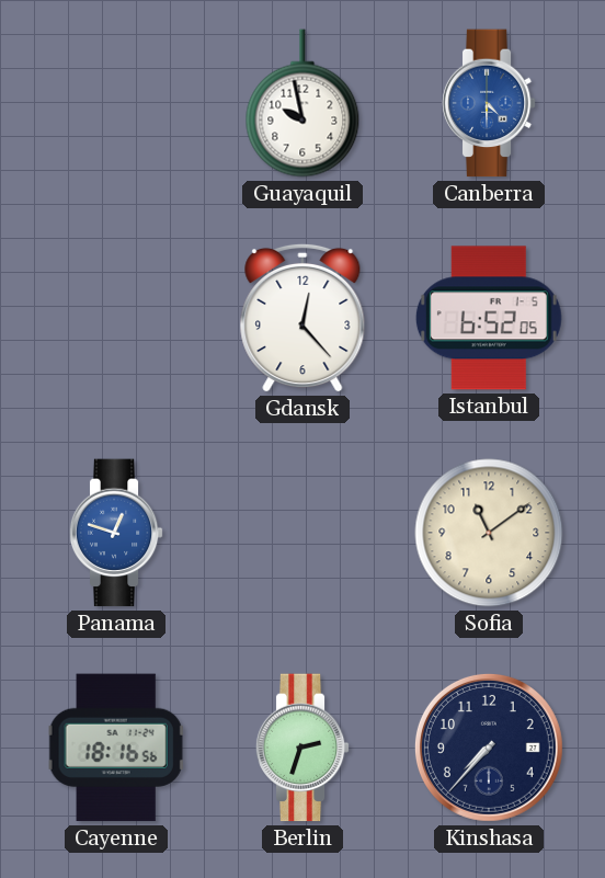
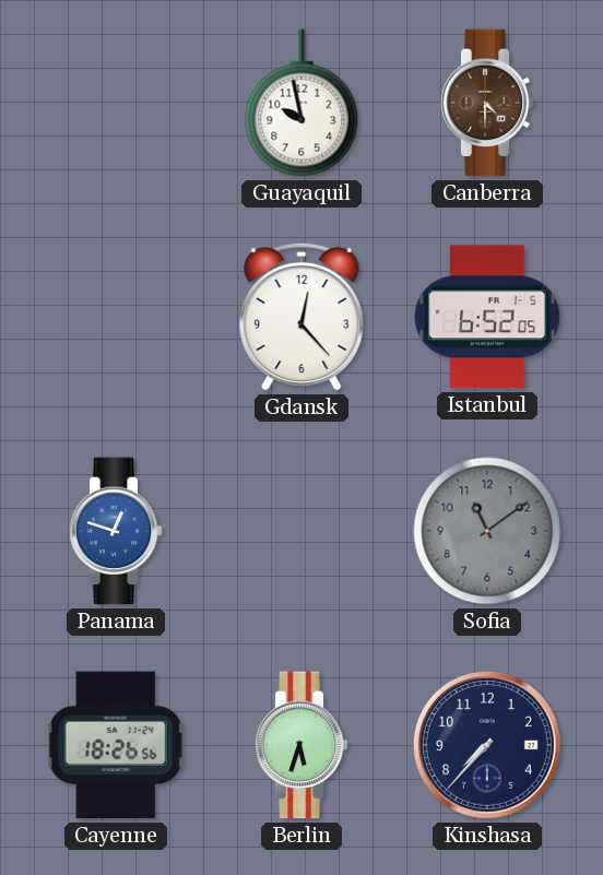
Canberra dial: blue -> brown (487, 103)
Sofia dial: cream -> grey (487, 531)
Cayenne: 18:16 -> 18:26 (116, 745)
Berlin: 2:33 -> 5:33 (301, 745)
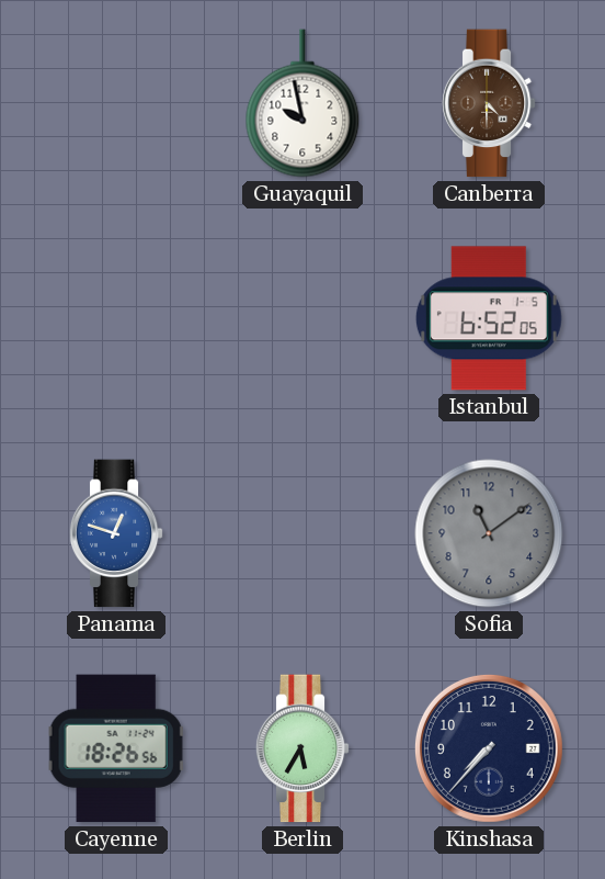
Gdansk: 12:23 -> none (301, 317)
Berlin: 5:33 -> 5:35 (302, 748)
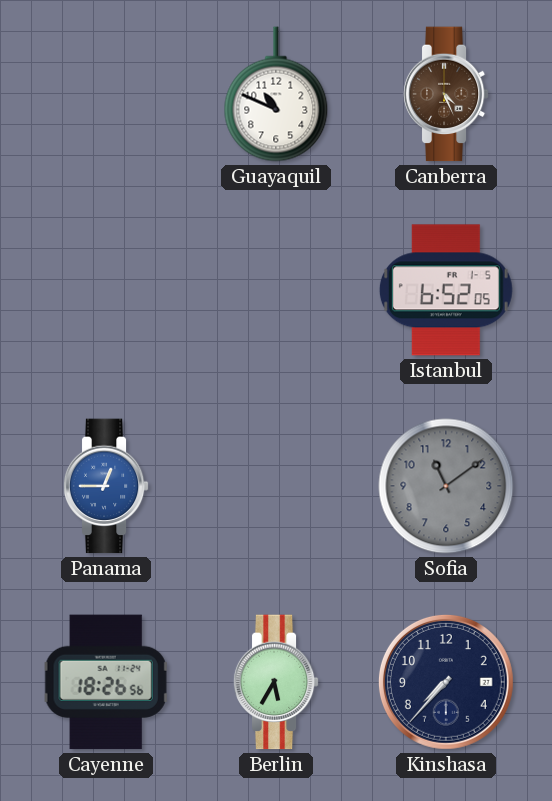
Guayaquil: 9:58 -> 10:49 (276, 94)
Canberra: 4:30 -> 4:26 (446, 94)
Panama: 12:48 -> 12:45 (106, 486)
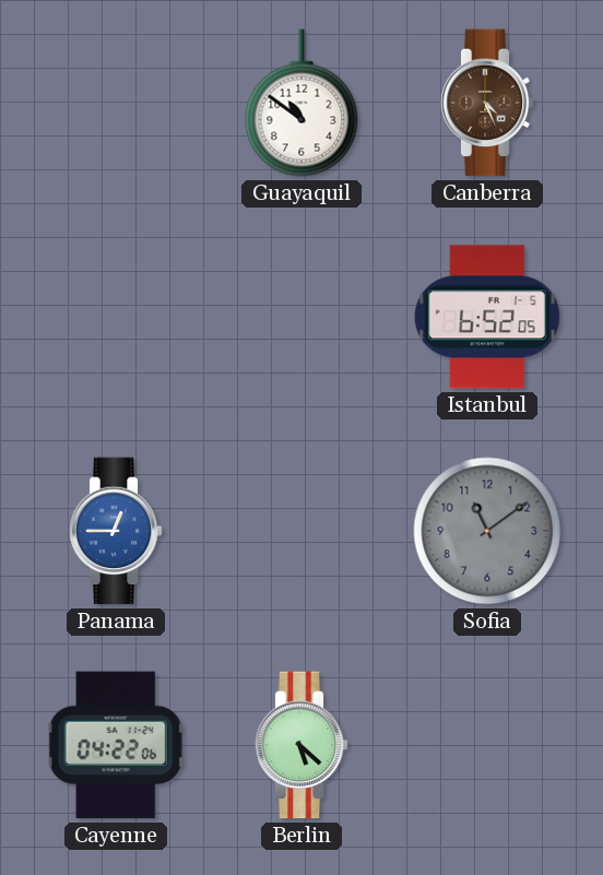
Guayaquil: 10:49 -> 10:51 (301, 103)
Cayenne: 18:26 -> 04:22 (116, 745)
Berlin: 5:35 -> 5:22 (301, 745)
Kinshasa: 7:37 -> none (446, 682)
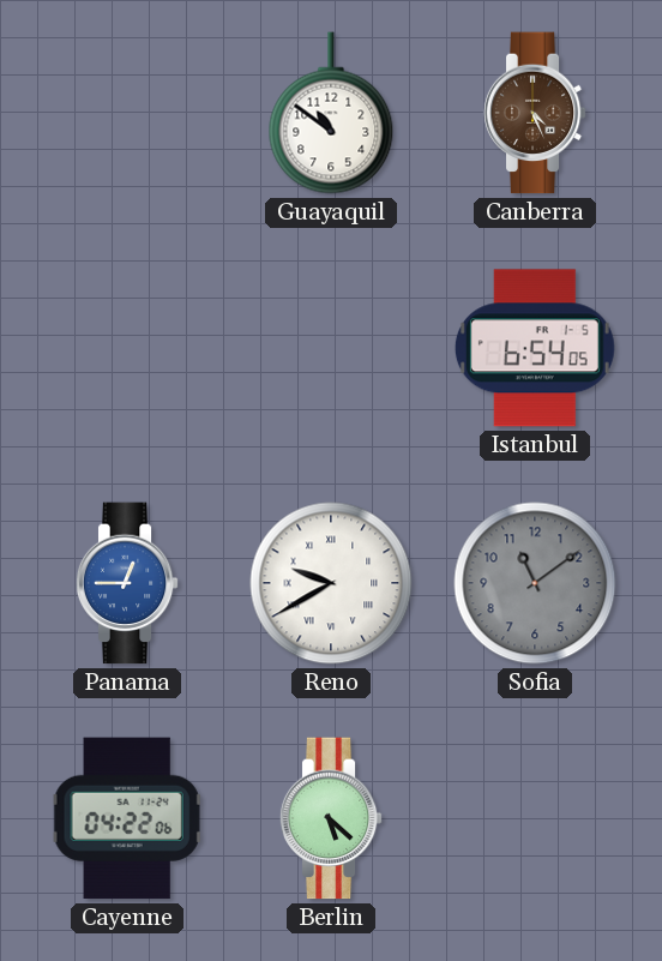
Istanbul: 6:52 -> 6:54 (535, 348)
Reno: none -> 9:40 (331, 583)
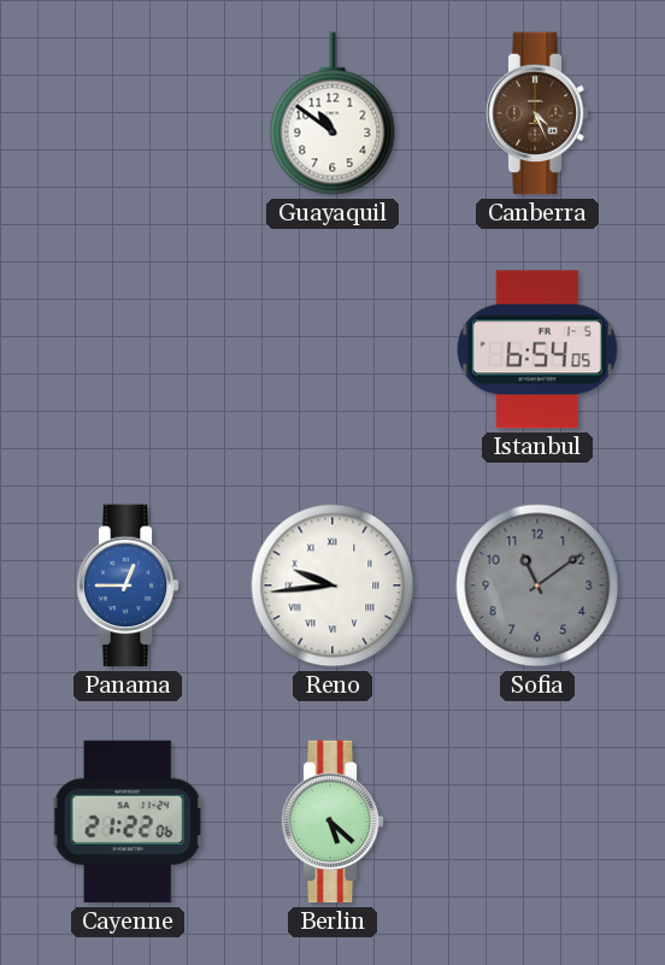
Reno: 9:40 -> 9:44 (332, 586)
Cayenne: 04:22 -> 21:22 (128, 822)
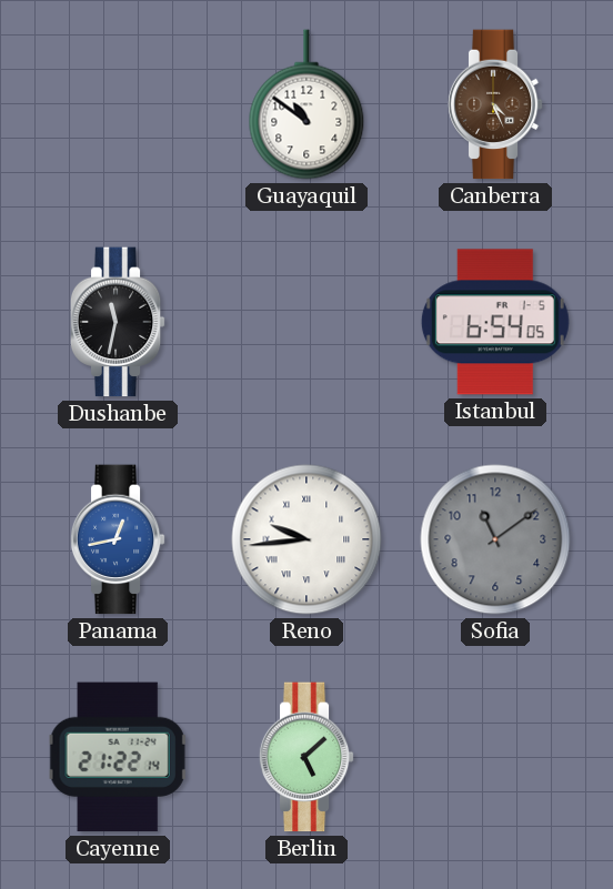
Dushanbe: none -> 11:32 (118, 322)
Panama: 12:45 -> 12:43 (118, 539)
Cayenne: 21:22:06 -> 21:22:14 (118, 757)
Berlin: 5:22 -> 5:08 (306, 757)
